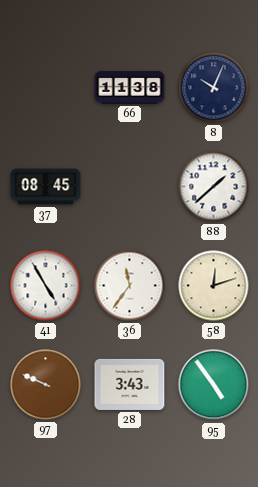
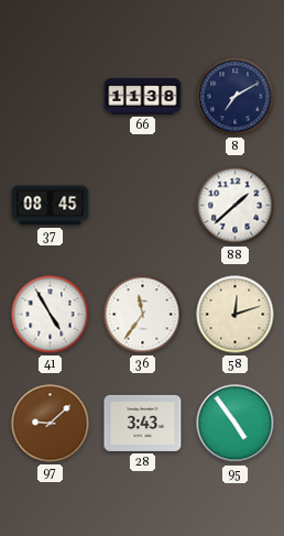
8: 10:04 -> 7:10 (236, 97)
97: 9:49 -> 9:08 (51, 424)
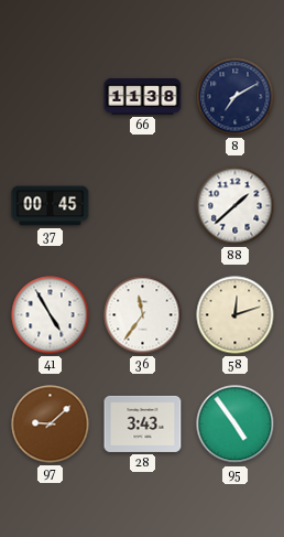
37: 08:45 -> 00:45 (51, 206)
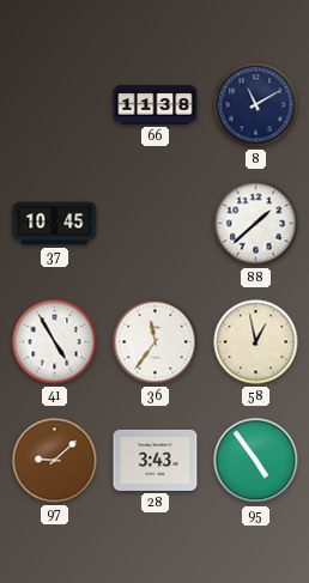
8: 7:10 -> 11:10 (256, 105)
37: 00:45 -> 10:45 (55, 224)
58: 12:12 -> 12:58 (256, 342)
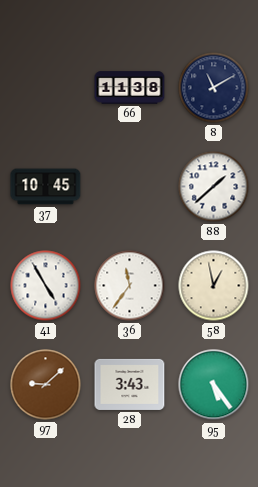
95: 4:54 -> 5:24 (214, 385)
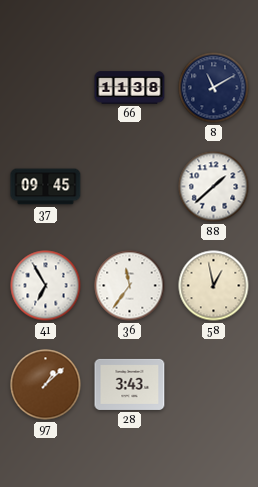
37: 10:45 -> 09:45 (46, 187)
41: 4:55 -> 6:55 (46, 286)
97: 9:08 -> 1:08 (46, 385)
95: 5:24 -> none (214, 385)
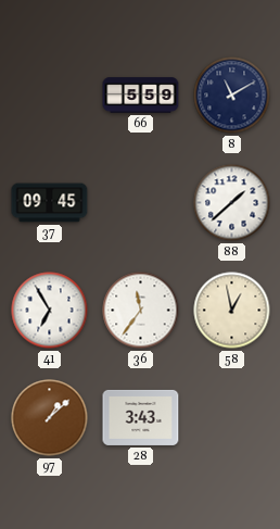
66: 11:38 -> 5:59 (141, 96)
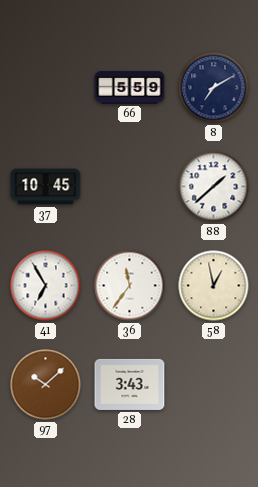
8: 11:10 -> 7:10 (214, 88)
37: 09:45 -> 10:45 (46, 187)
97: 1:08 -> 10:08 (46, 385)
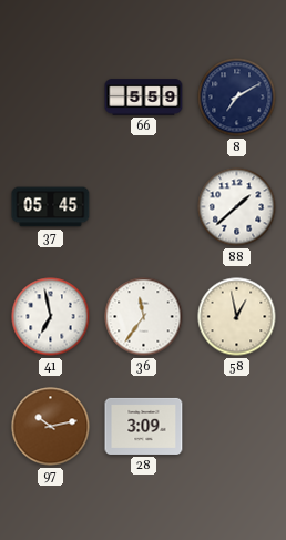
37: 10:45 -> 05:45 (51, 207)
41: 6:55 -> 6:58 (51, 317)
97: 10:08 -> 10:13 (51, 427)
28: 3:43 -> 3:09 (144, 426)
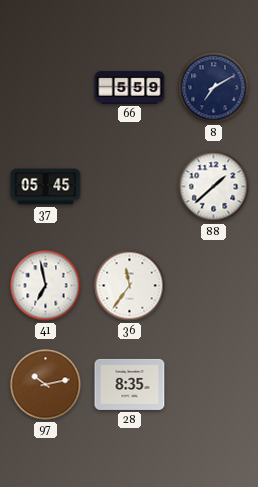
58: 12:58 -> none (237, 317)
28: 3:09 -> 8:35 (130, 384)
